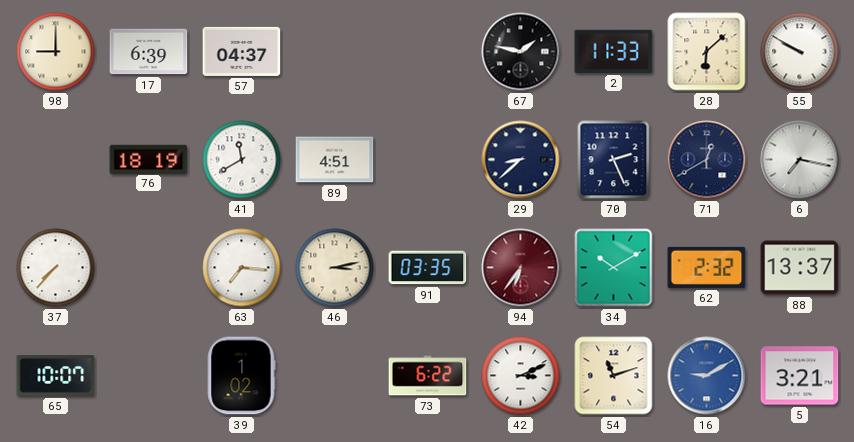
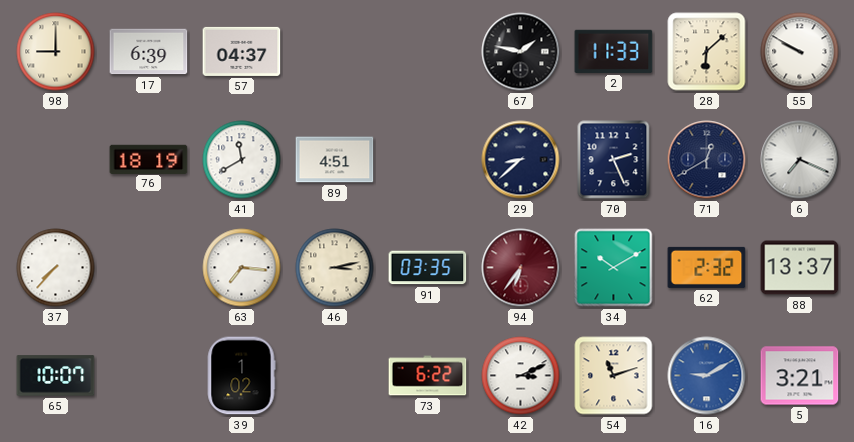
6: 7:17 -> 7:19 (800, 160)
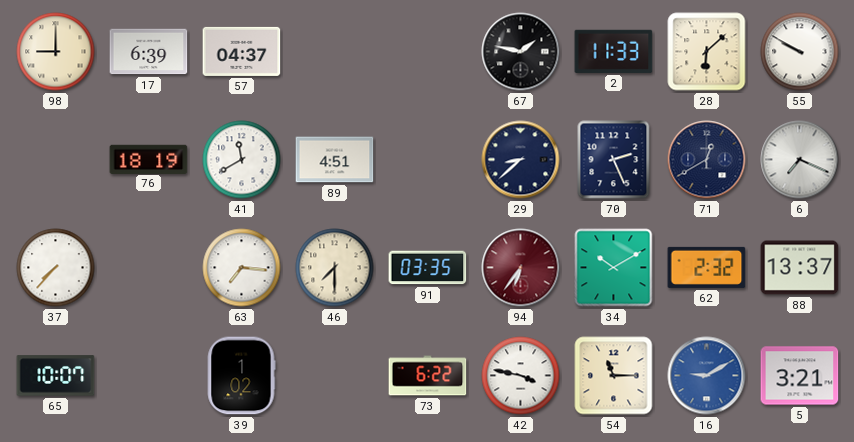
46: 3:13 -> 7:30 (335, 268)
42: 3:11 -> 3:47 (521, 376)
54: 11:12 -> 11:15 (614, 376)
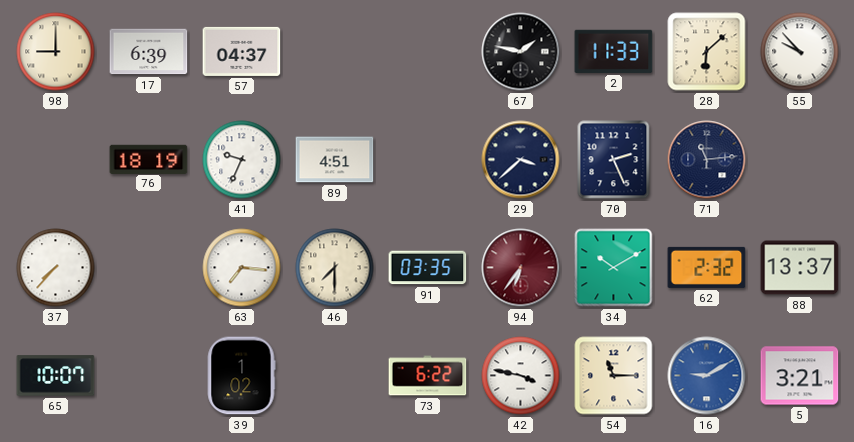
55: 9:50 -> 9:53 (800, 52)
41: 11:40 -> 9:34 (242, 160)
29: 8:38 -> 3:38 (521, 160)
71: 12:40 -> 11:14 (707, 160)
6: 7:19 -> none (800, 160)
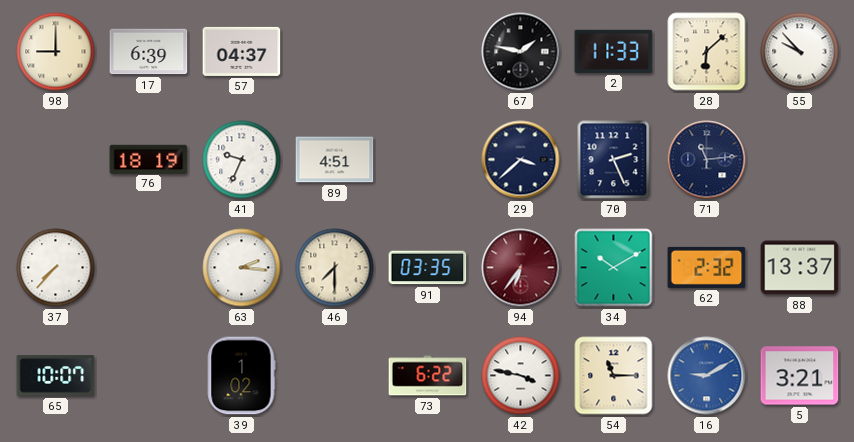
63: 7:16 -> 2:16 (242, 268)
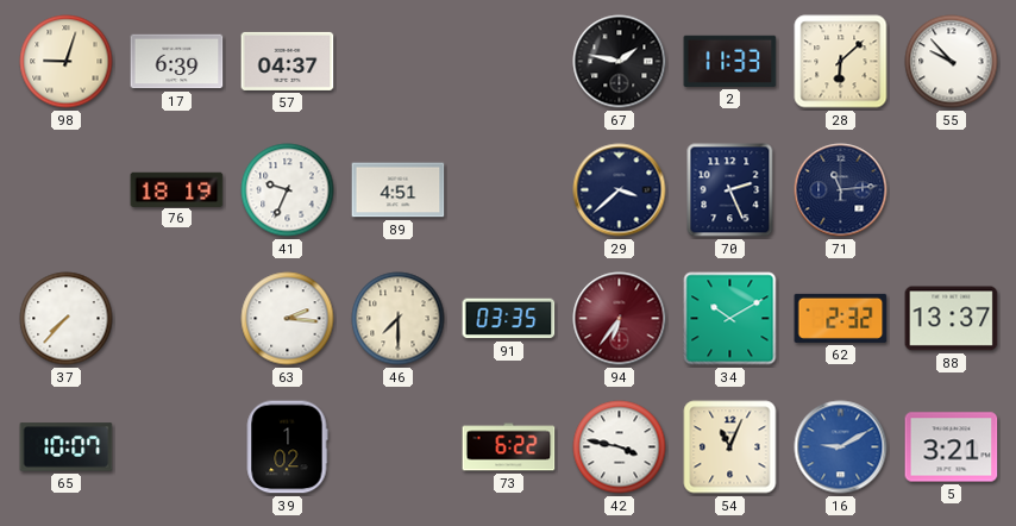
98: 9:00 -> 9:03 (67, 62)
54: 11:15 -> 11:04 (730, 447)
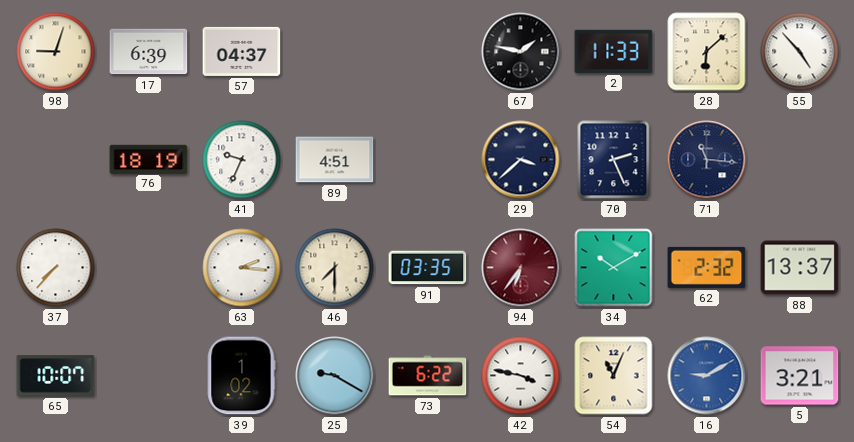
55: 9:53 -> 4:53 (800, 52)
71: 11:14 -> 11:16 (707, 160)
25: none -> 9:20 (335, 376)
